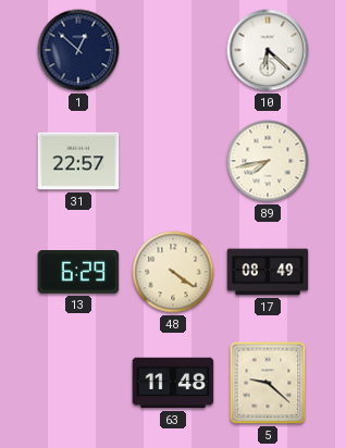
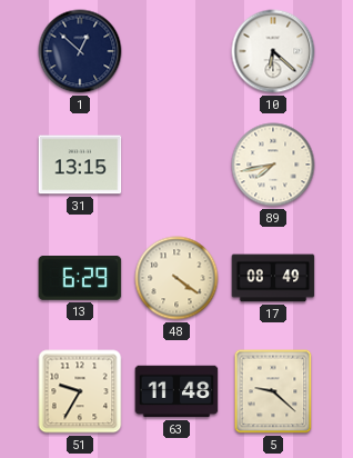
31: 22:57 -> 13:15 (80, 165)
51: none -> 9:35 (80, 391)
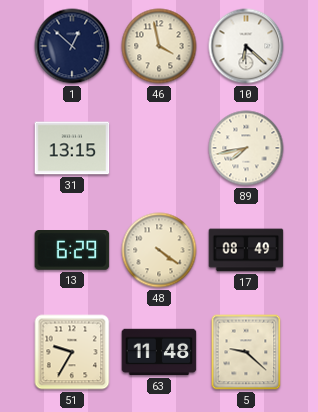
46: none -> 3:58 (159, 46)
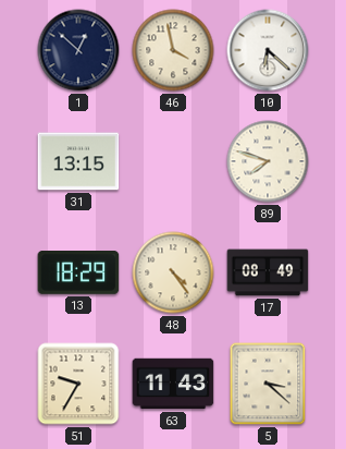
89: 7:43 -> 7:48 (268, 161)
13: 6:29 -> 18:29 (78, 272)
48: 4:21 -> 4:24 (173, 272)
63: 11:48 -> 11:43 (173, 384)
5: 9:22 -> 3:22 (268, 384)
